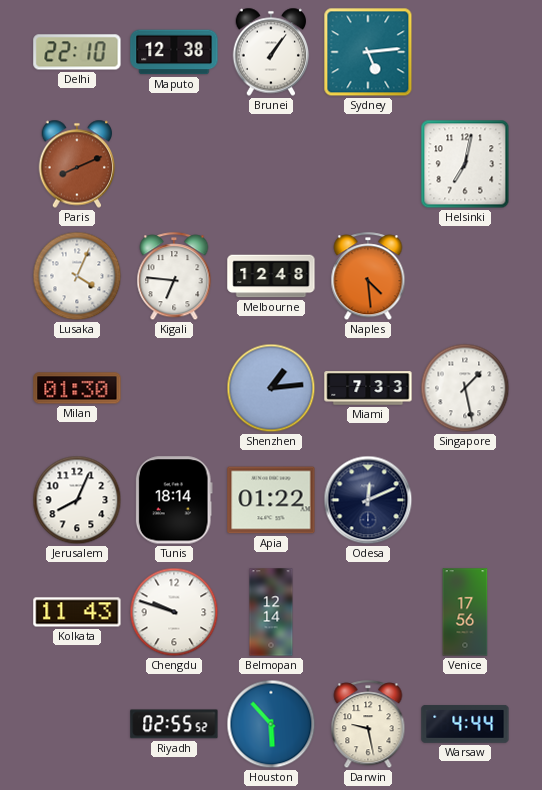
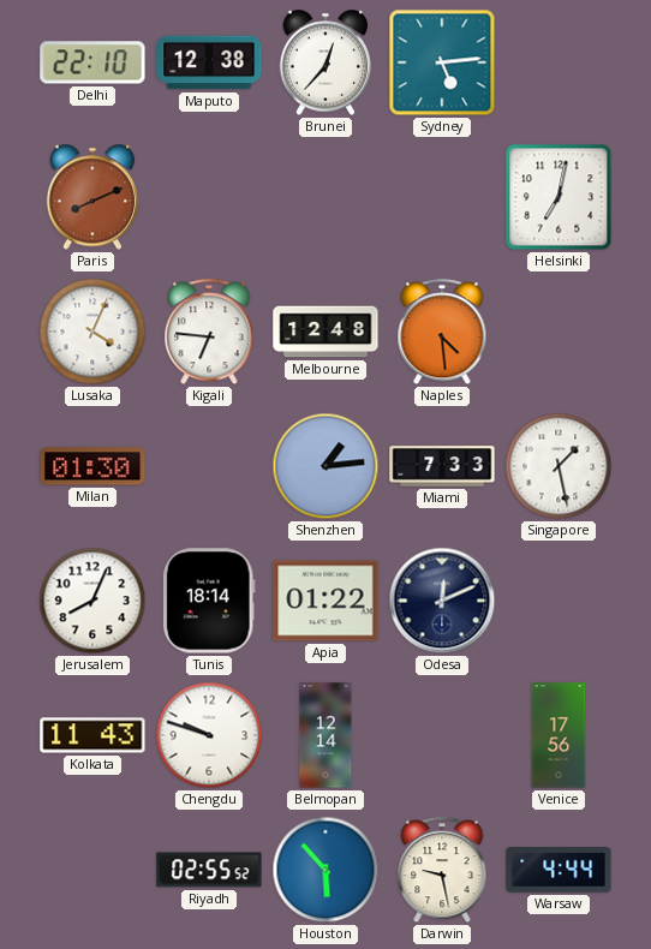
Brunei: 1:06 -> 12:37 (325, 62)
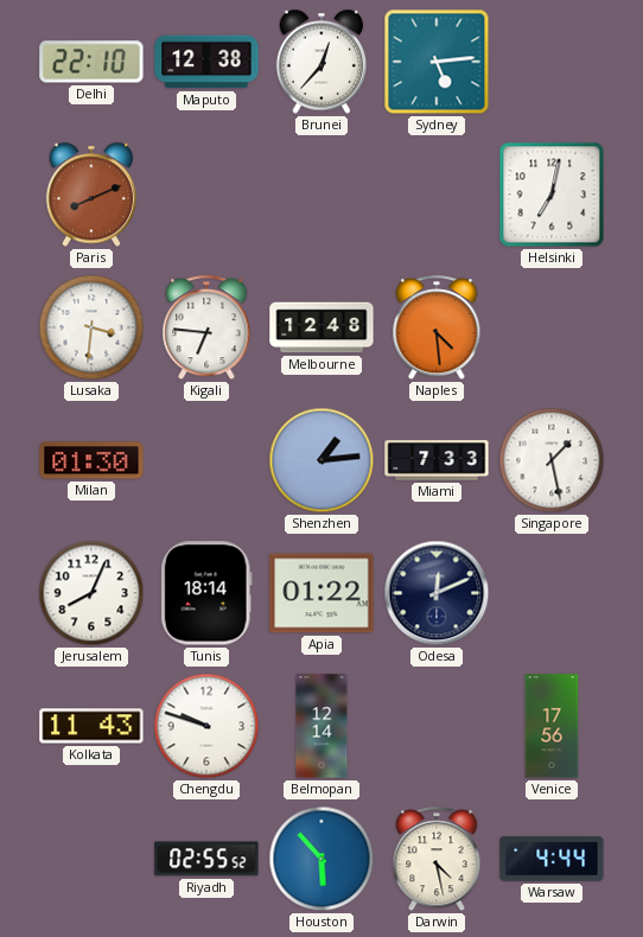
Lusaka: 4:04 -> 3:31 (91, 327)
Darwin: 9:28 -> 4:28 (437, 860)
